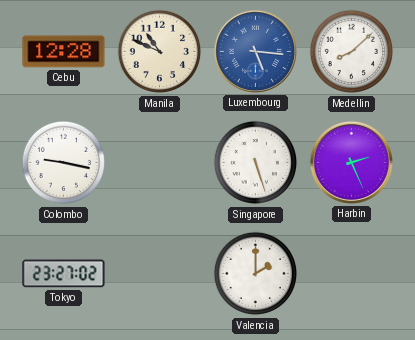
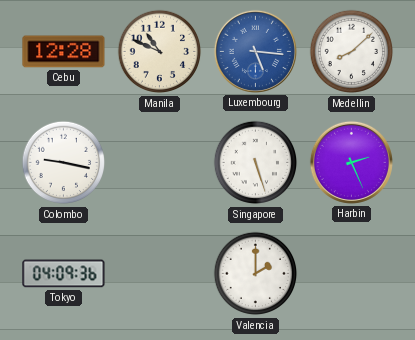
Tokyo: 23:27 -> 04:09 (64, 274)
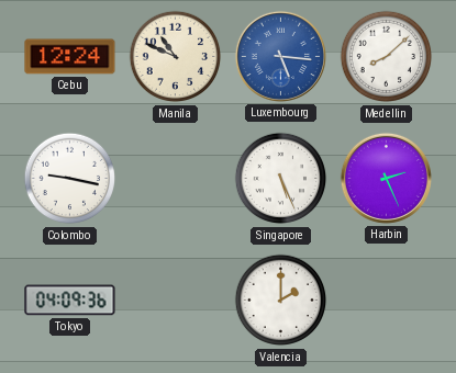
Cebu: 12:28 -> 12:24 (70, 57)
Singapore: 5:27 -> 5:26 (281, 179)
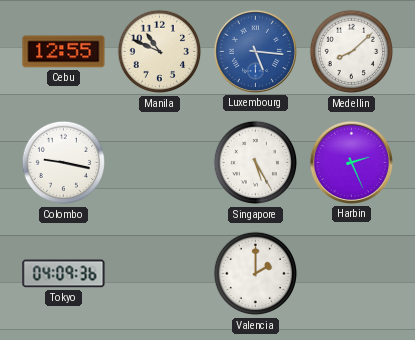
Cebu: 12:24 -> 12:55 (64, 52)
Singapore: 5:26 -> 5:25 (256, 163)
